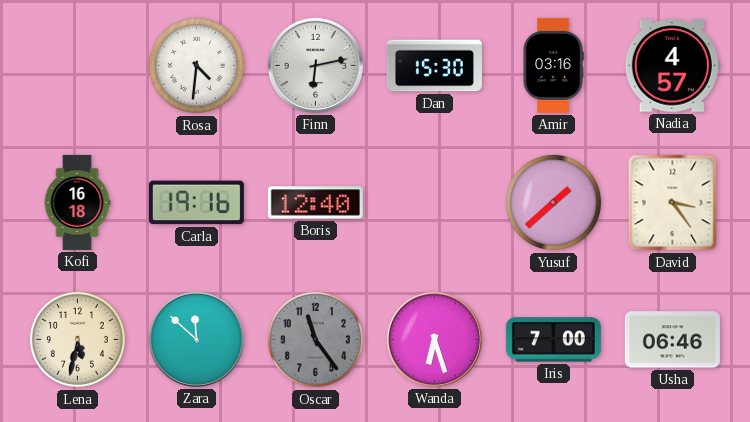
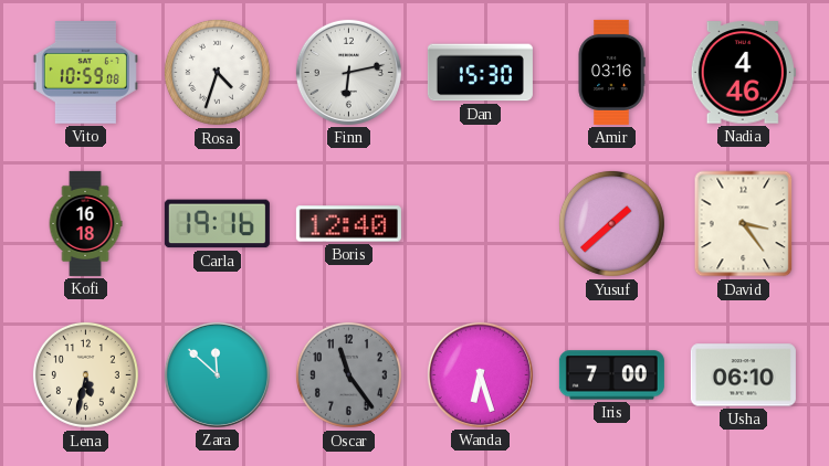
Vito: none -> 10:59 (85, 73)
Rosa: 4:31 -> 4:33 (217, 72)
Nadia: 4:57 -> 4:46 (743, 73)
Usha: 06:46 -> 06:10 (743, 375)
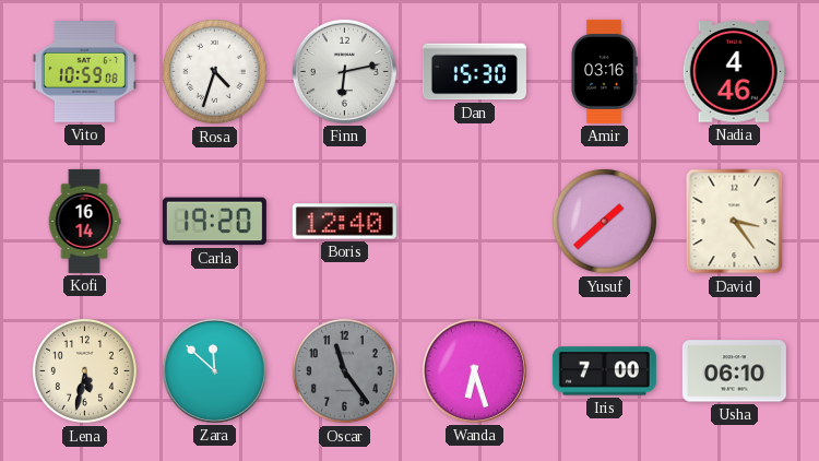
Kofi: 16:18 -> 16:14 (84, 221)
Carla: 19:16 -> 19:20 (214, 222)
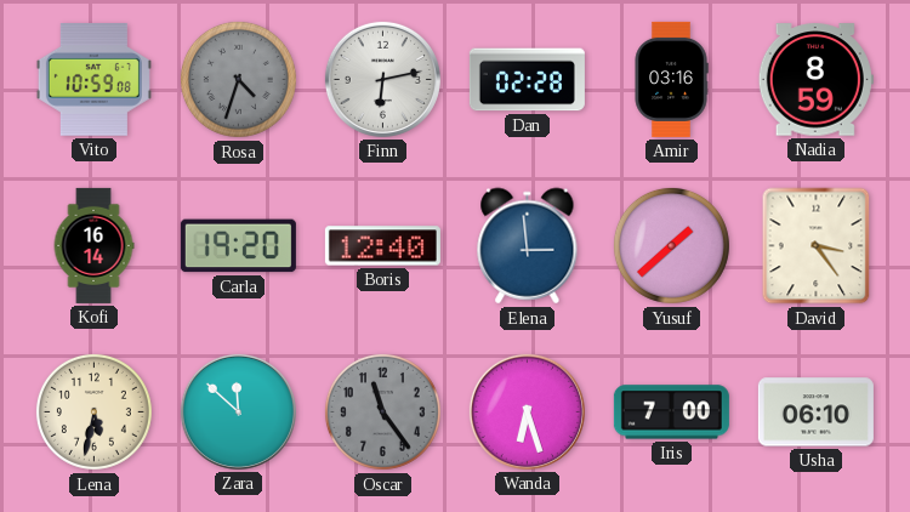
Rosa dial: white -> grey (238, 79)
Dan: 15:30 -> 02:28 (527, 80)
Nadia: 4:46 -> 8:59 (815, 80)
Elena: none -> 2:59 (528, 246)
